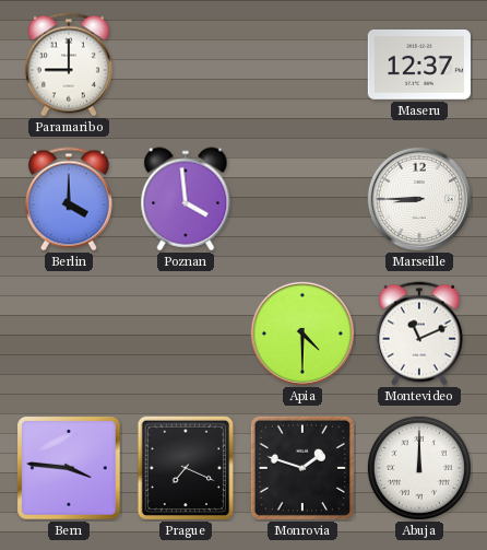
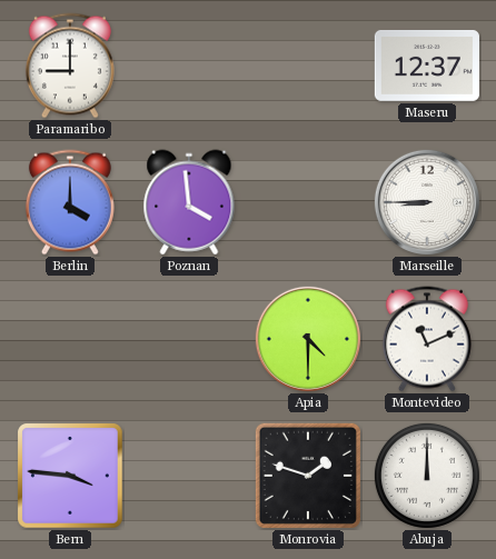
Prague: 7:19 -> none (186, 468)
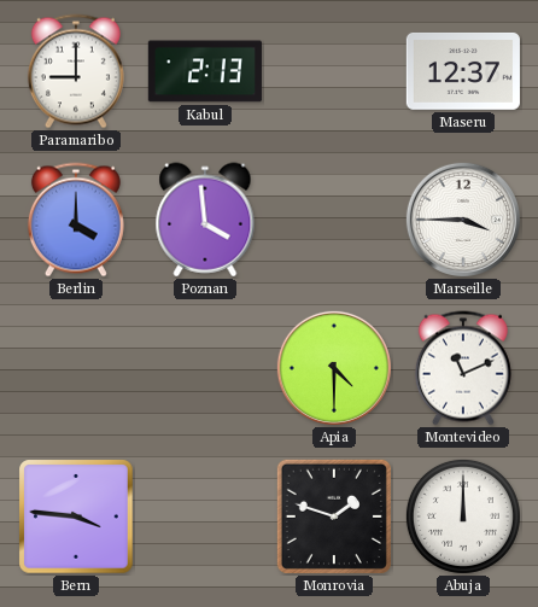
Kabul: none -> 2:13 (205, 71)
Marseille: 8:45 -> 3:45 (463, 220)
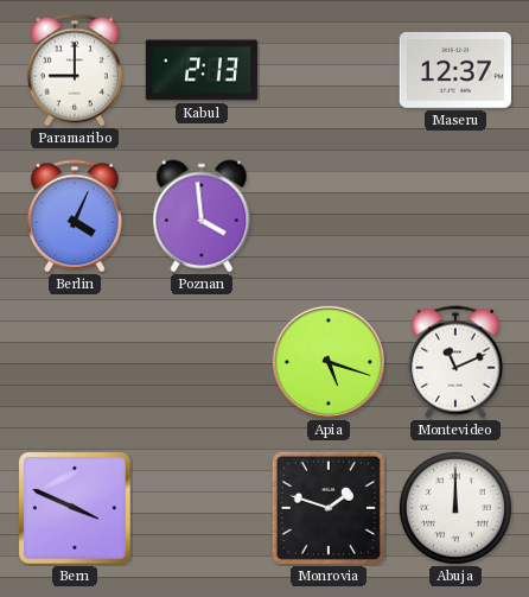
Berlin: 4:00 -> 4:04 (75, 216)
Marseille: 3:45 -> none (463, 220)
Apia: 4:30 -> 5:18 (329, 362)
Bern: 3:46 -> 3:49 (75, 508)
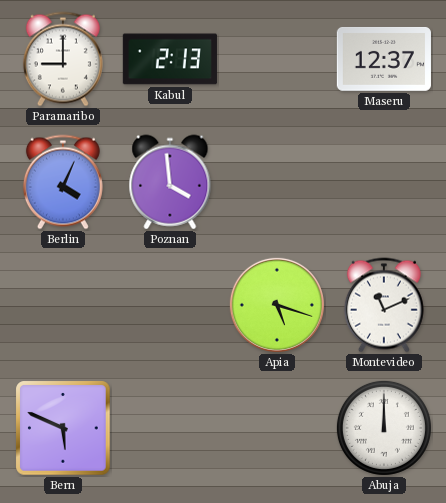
Bern: 3:49 -> 5:49 (63, 428)
Monrovia: 1:48 -> none (329, 508)
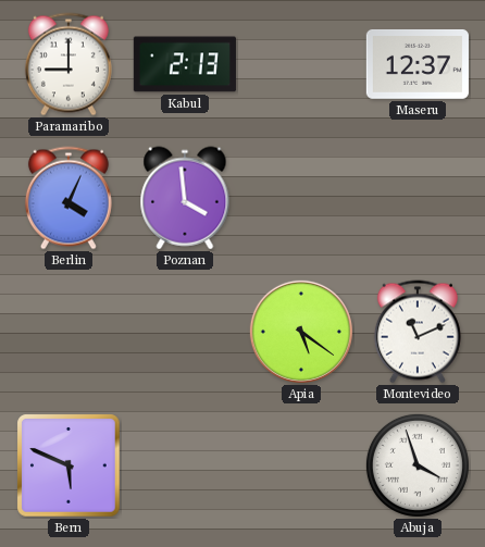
Apia: 5:18 -> 5:21 (301, 332)
Abuja: 12:00 -> 3:57 (418, 465)
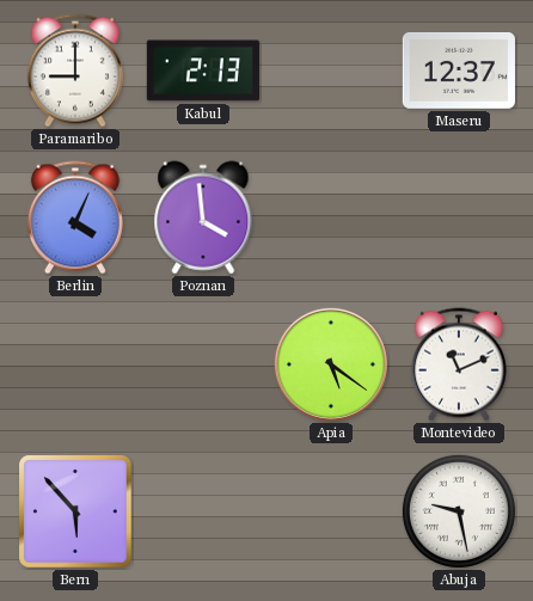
Bern: 5:49 -> 5:53 (75, 511)
Abuja: 3:57 -> 9:28 (459, 511)
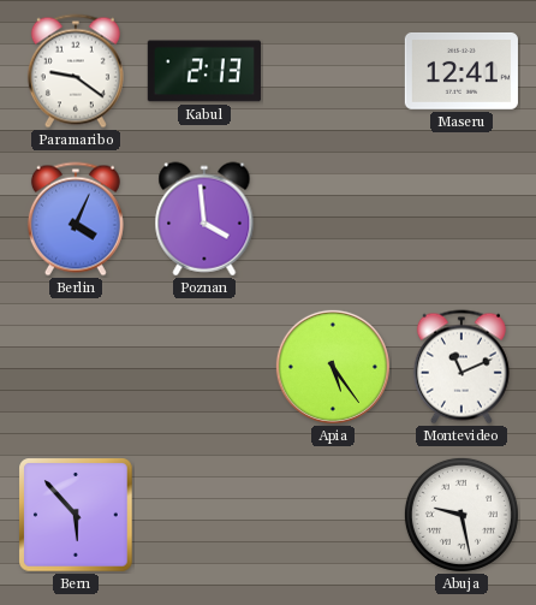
Paramaribo: 9:00 -> 9:21 (76, 71)
Maseru: 12:37 -> 12:41 (461, 71)
Apia: 5:21 -> 5:24 (333, 367)
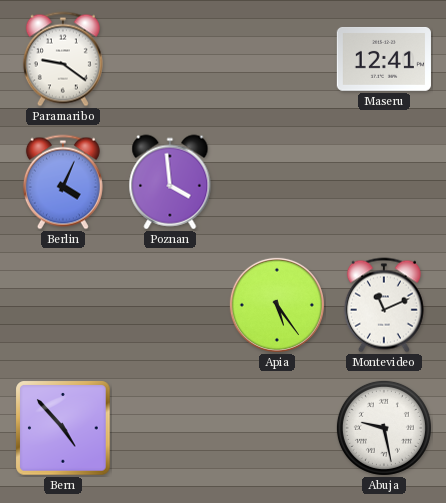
Kabul: 2:13 -> none (204, 71)
Bern: 5:53 -> 4:53 (63, 428)
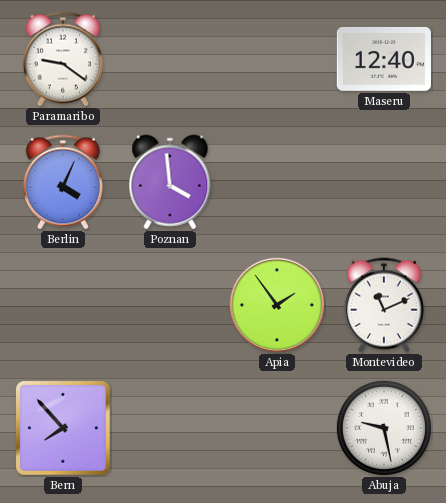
Maseru: 12:41 -> 12:40 (384, 59)
Apia: 5:24 -> 1:54 (277, 305)
Bern: 4:53 -> 7:53 (63, 428)
